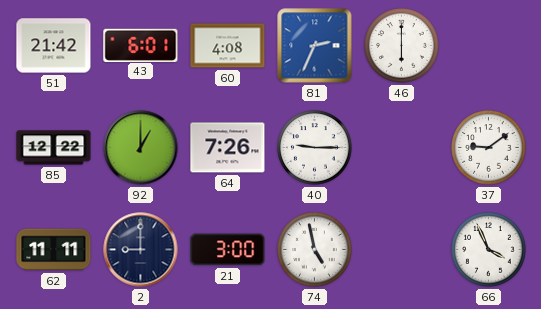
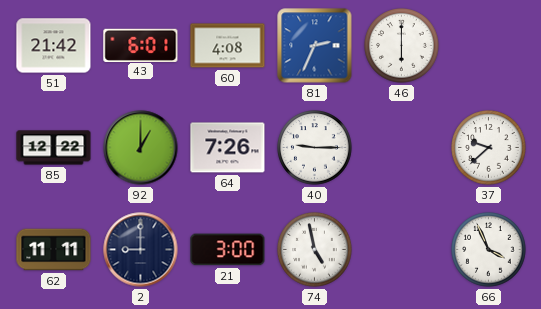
37: 9:09 -> 9:38 (489, 148)
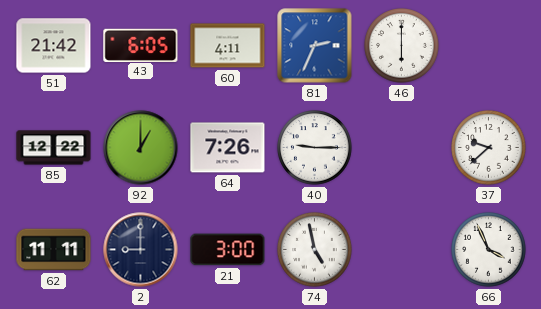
43: 6:01 -> 6:05 (141, 45)
60: 4:08 -> 4:11 (228, 46)
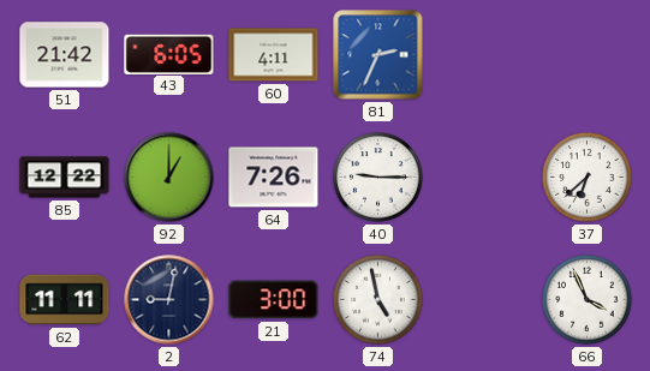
46: 6:00 -> none (402, 46)
37: 9:38 -> 6:38 (588, 178)
2: 9:00 -> 9:02 (169, 300)
